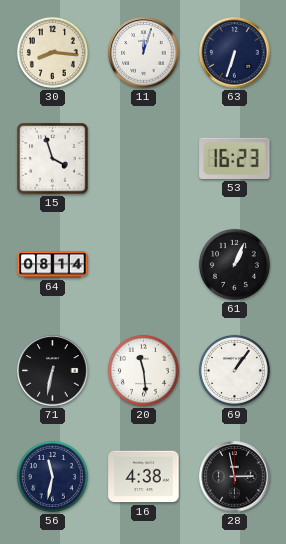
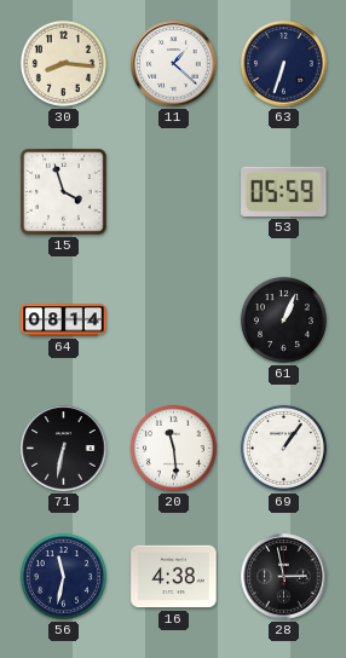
11: 12:03 -> 1:22 (174, 64)
53: 16:23 -> 05:59 (284, 191)
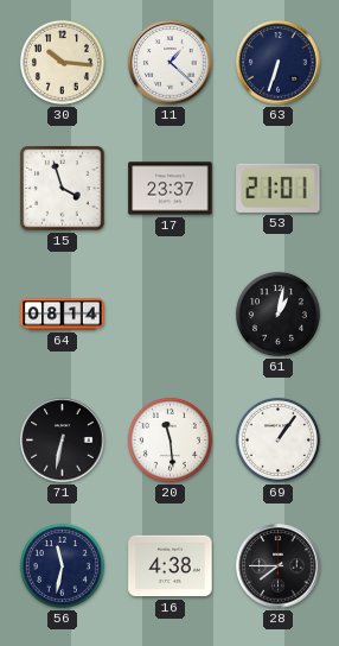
30: 8:16 -> 10:16 (62, 62)
17: none -> 23:37 (171, 189)
53: 05:59 -> 21:01 (279, 188)
61: 1:04 -> 1:02 (277, 313)
28: 2:58 -> 7:45 (279, 566)
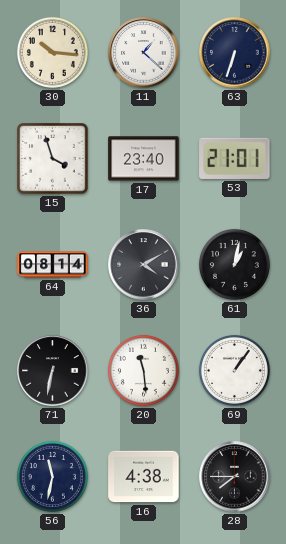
17: 23:37 -> 23:40 (144, 159)
36: none -> 4:10 (144, 265)
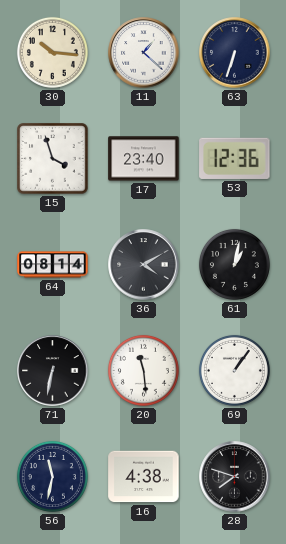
53: 21:01 -> 12:36 (235, 158)
28: 7:45 -> 7:48 (235, 477)
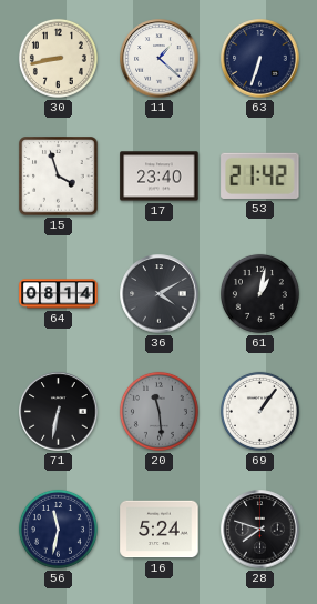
30: 10:16 -> 8:43 (58, 58)
53: 12:36 -> 21:42 (260, 175)
20 dial: white -> grey (158, 411)
16: 4:38 -> 5:24 (160, 530)
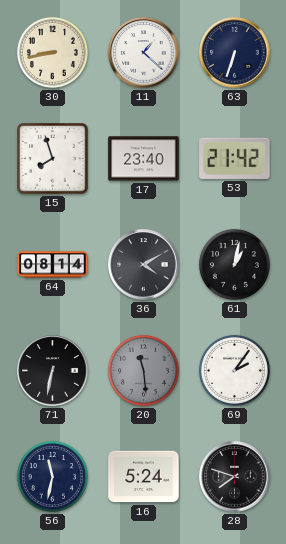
15: 3:57 -> 7:57 (53, 159)
69: 1:06 -> 2:06 (234, 370)
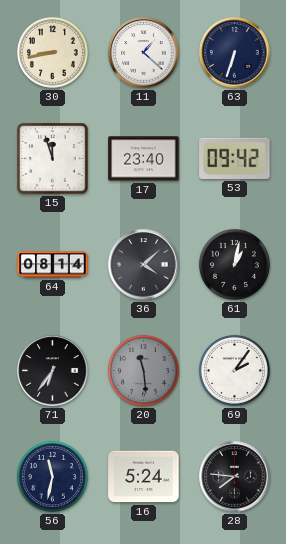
15: 7:57 -> 11:57 (53, 159)
53: 21:42 -> 09:42 (235, 158)
36: 4:10 -> 4:08 (144, 265)
71: 6:32 -> 6:36 (53, 371)
28: 7:48 -> 7:46 (235, 477)
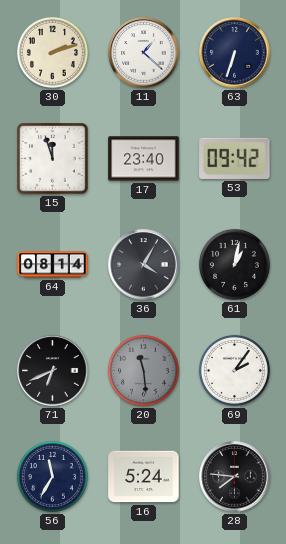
30: 8:43 -> 2:12 (52, 52)
36: 4:08 -> 4:05 (144, 265)
71: 6:36 -> 6:41 (53, 371)
56: 11:32 -> 11:35 (52, 476)
